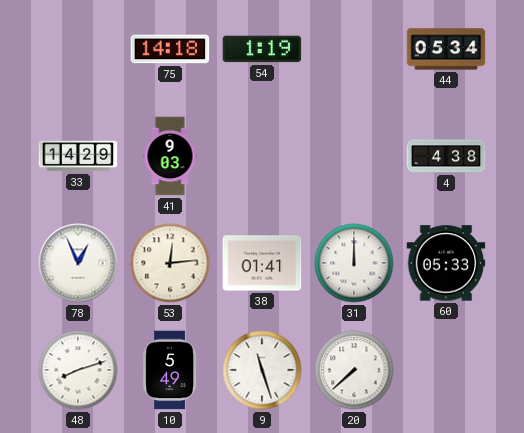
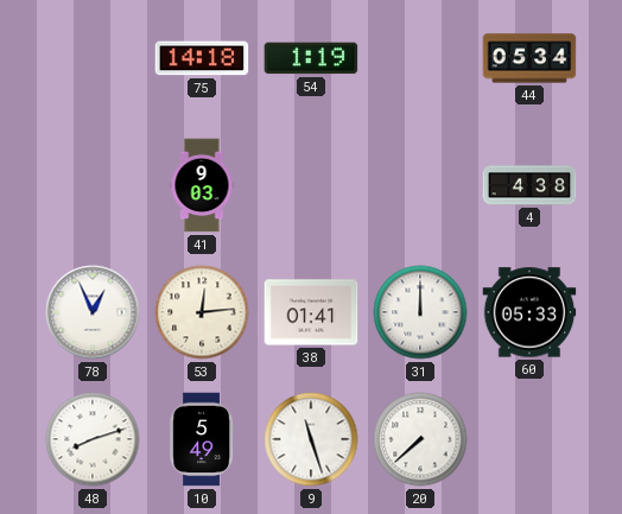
33: 14:29 -> none (78, 156)
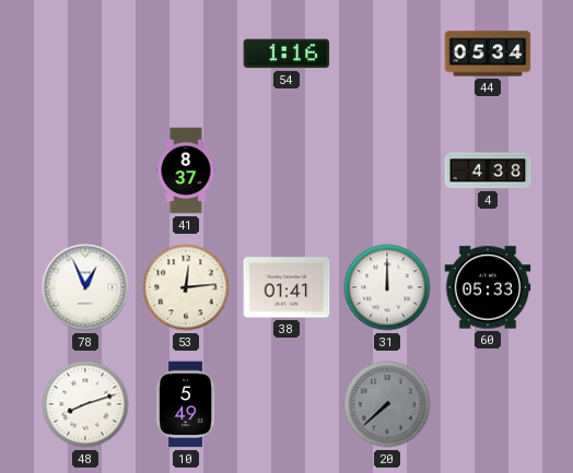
75: 14:18 -> none (202, 58)
54: 1:19 -> 1:16 (286, 54)
41: 9:03 -> 8:37 (186, 170)
9: 11:27 -> none (311, 439)
20 dial: white -> grey (387, 404)
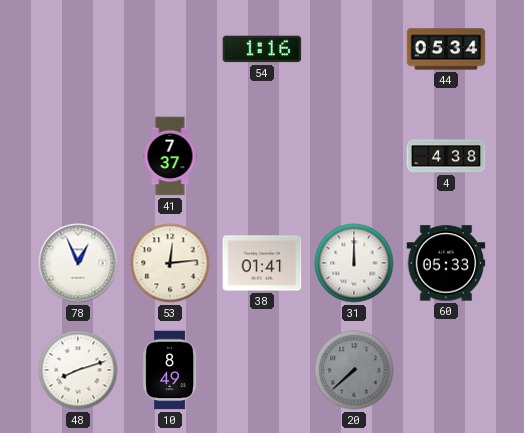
41: 8:37 -> 7:37 (170, 156)
10: 5:49 -> 8:49 (170, 370)
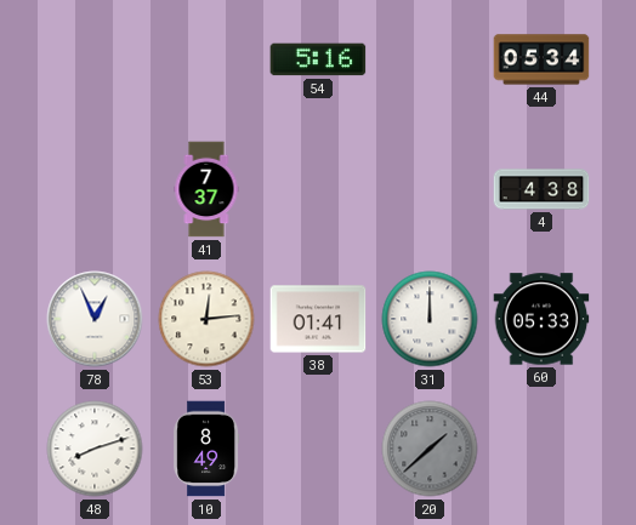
54: 1:16 -> 5:16 (318, 59)
20: 7:38 -> 1:38 (430, 449)
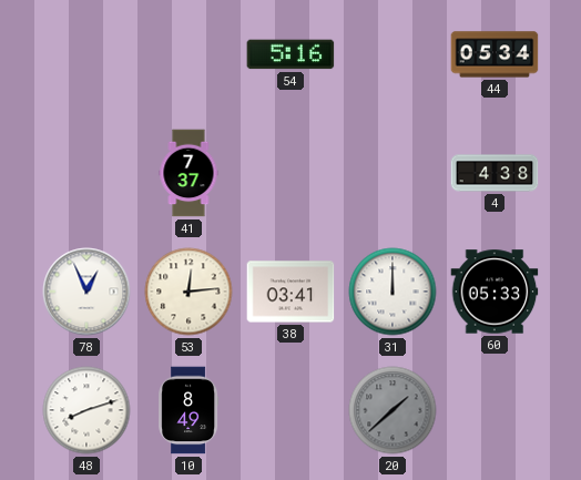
38: 01:41 -> 03:41 (290, 292)
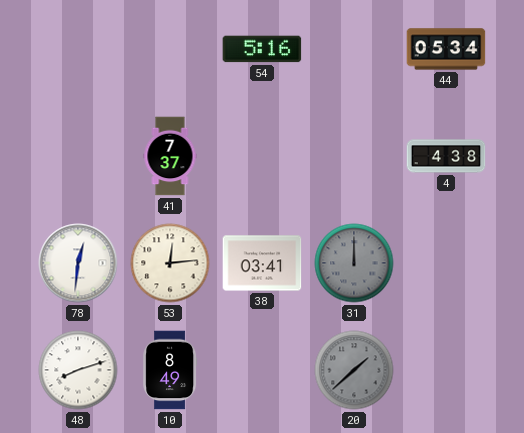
78: 12:56 -> 12:31 (78, 263)
31 dial: white -> grey (354, 263)
60: 05:33 -> none (495, 292)
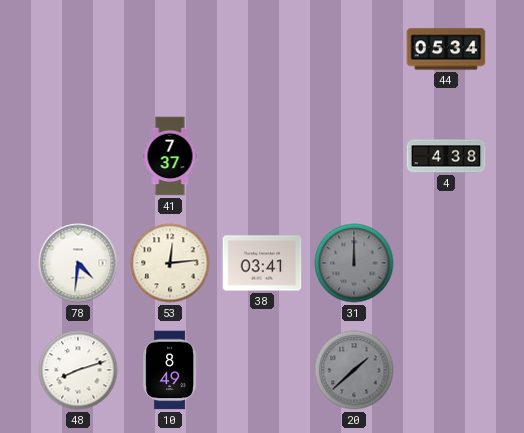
54: 5:16 -> none (262, 49)
78: 12:31 -> 4:31 (78, 263)
